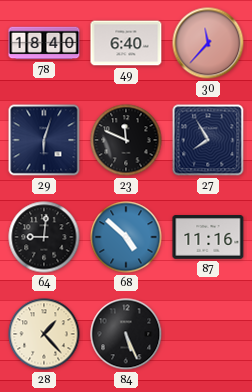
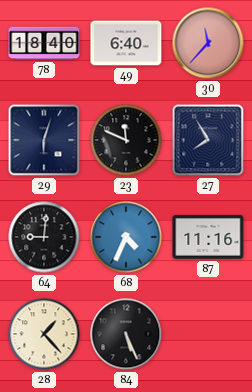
68: 4:52 -> 4:34 (126, 237)
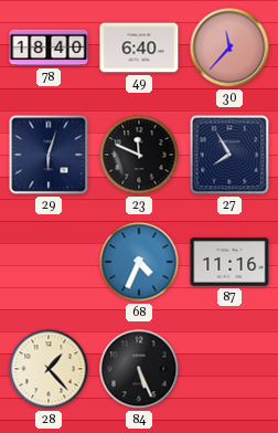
64: 9:01 -> none (44, 237)
